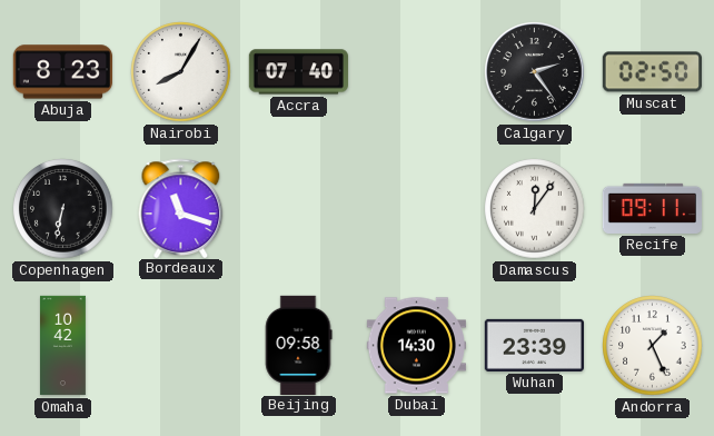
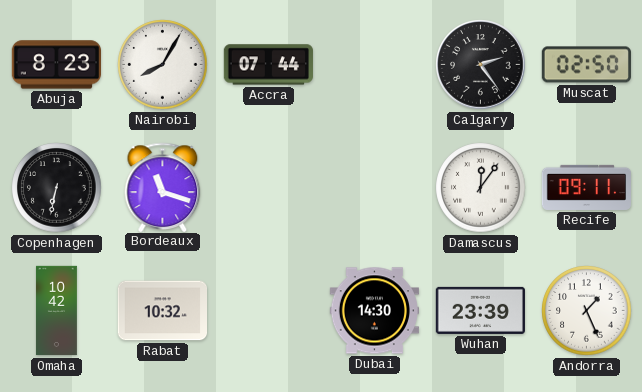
Accra: 07:40 -> 07:44 (268, 65)
Rabat: none -> 10:32 (162, 311)
Beijing: 09:58 -> none (298, 345)
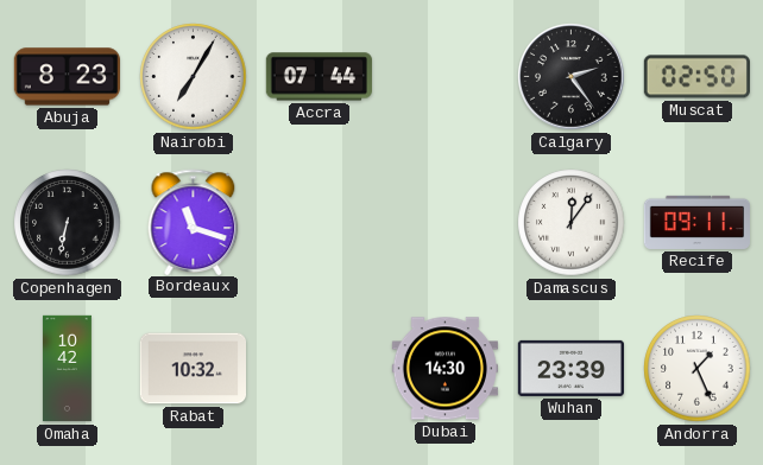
Nairobi: 8:05 -> 7:05 (194, 77)
